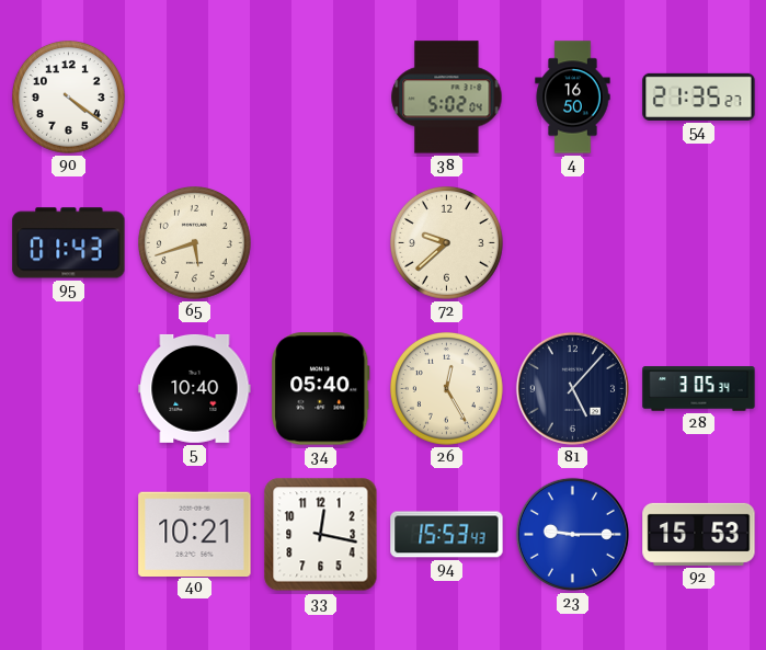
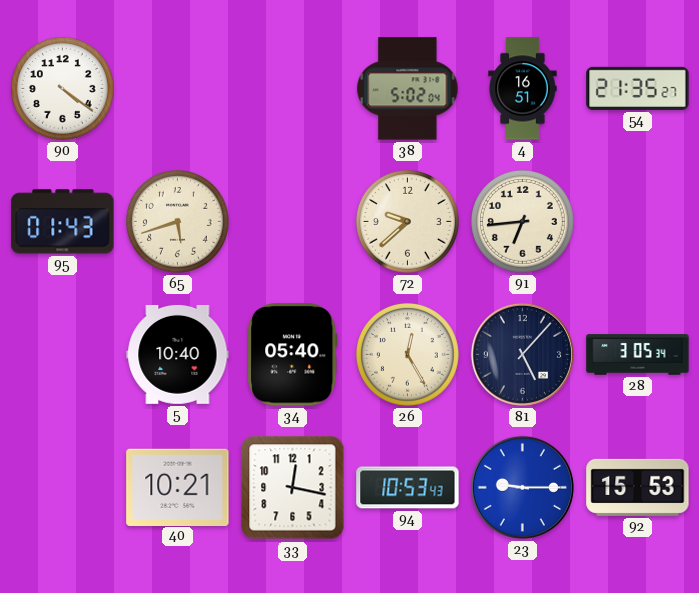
4: 16:50 -> 16:51 (523, 89)
91: none -> 6:44 (523, 222)
94: 15:53 -> 10:53 (408, 488)
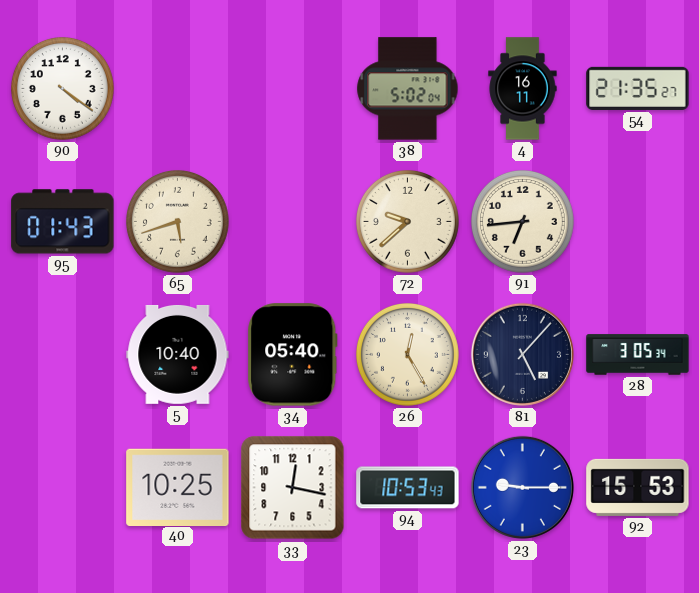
4: 16:51 -> 16:11 (523, 89)
40: 10:21 -> 10:25 (178, 487)
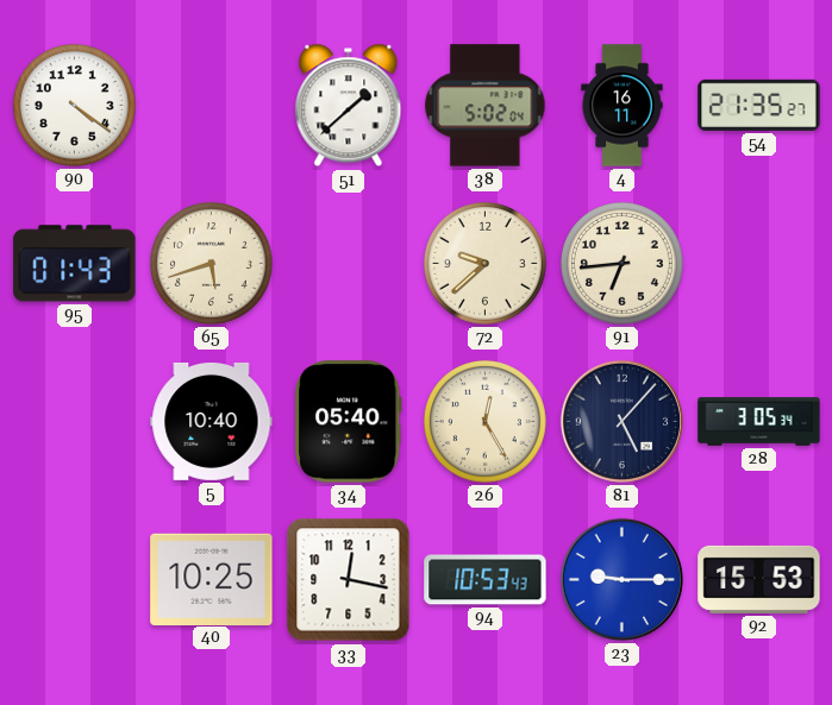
51: none -> 1:38 (349, 106)
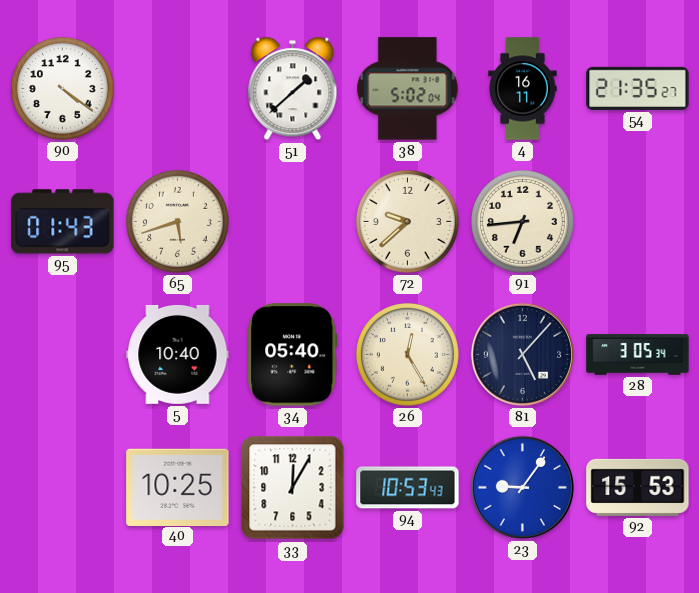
33: 12:17 -> 12:05 (293, 488)
23: 9:15 -> 9:06 (522, 487)
